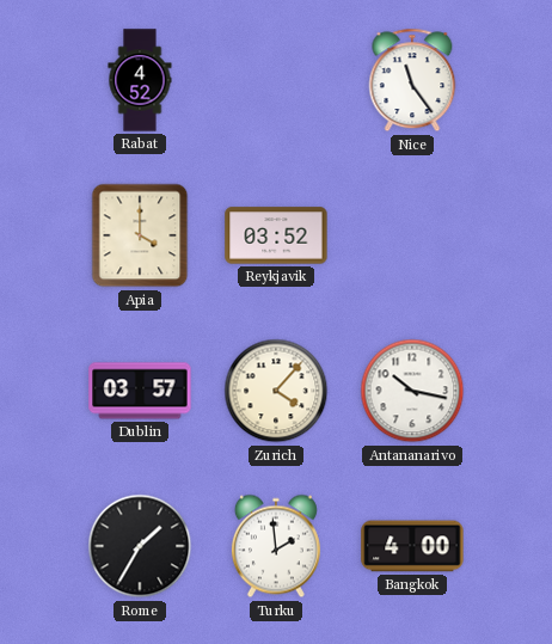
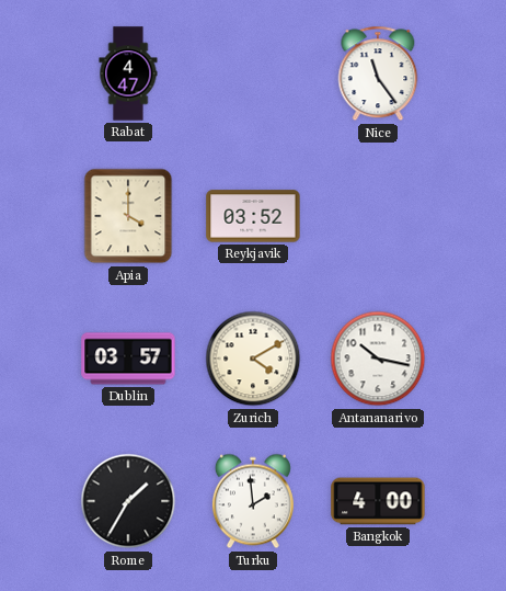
Rabat: 4:52 -> 4:47 (128, 73)
Zurich: 4:07 -> 4:10 (253, 359)
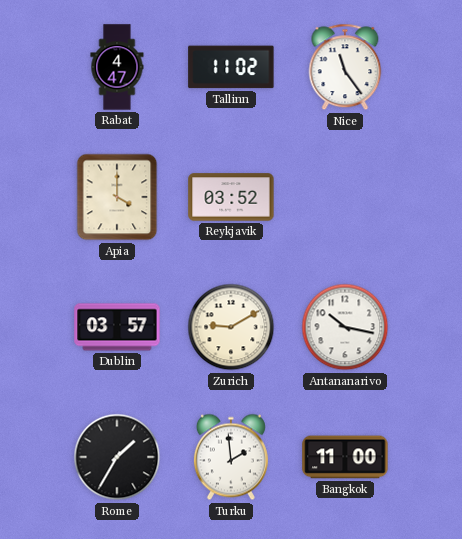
Tallinn: none -> 11:02 (231, 67)
Zurich: 4:10 -> 9:10 (231, 327)
Bangkok: 4:00 -> 11:00 (345, 457)
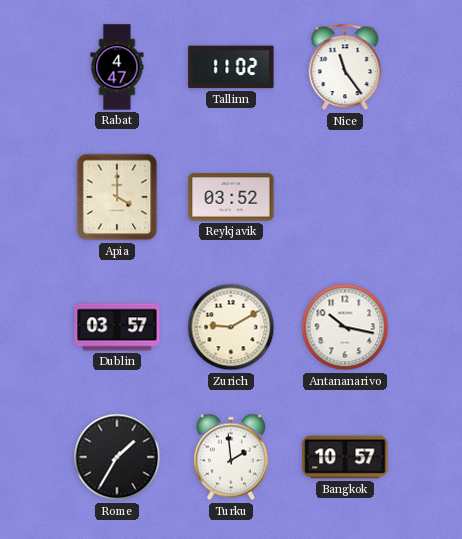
Bangkok: 11:00 -> 10:57 (345, 457)
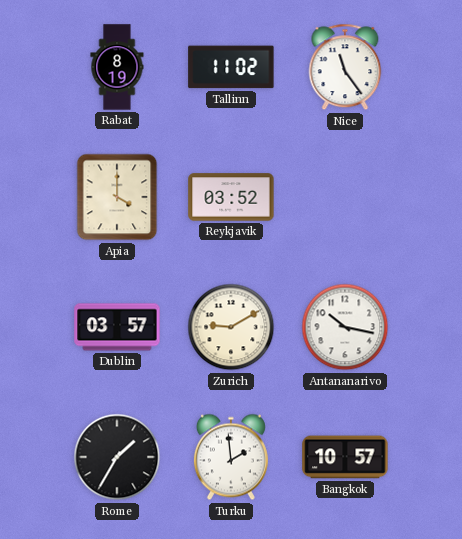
Rabat: 4:47 -> 8:19 (117, 67)
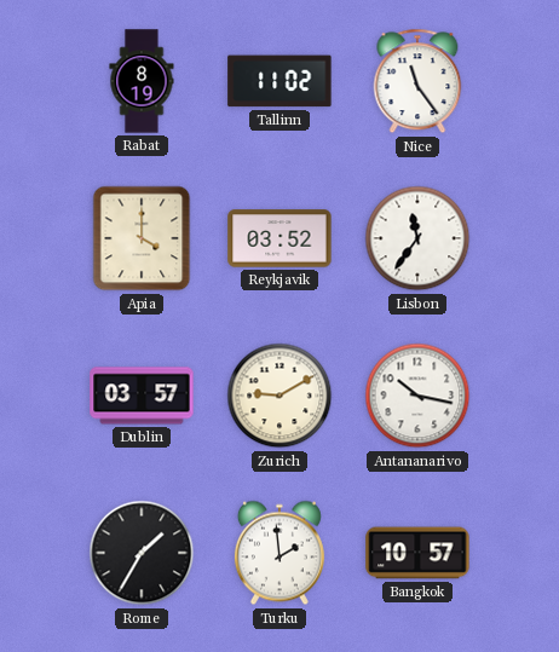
Lisbon: none -> 11:36 (417, 238)
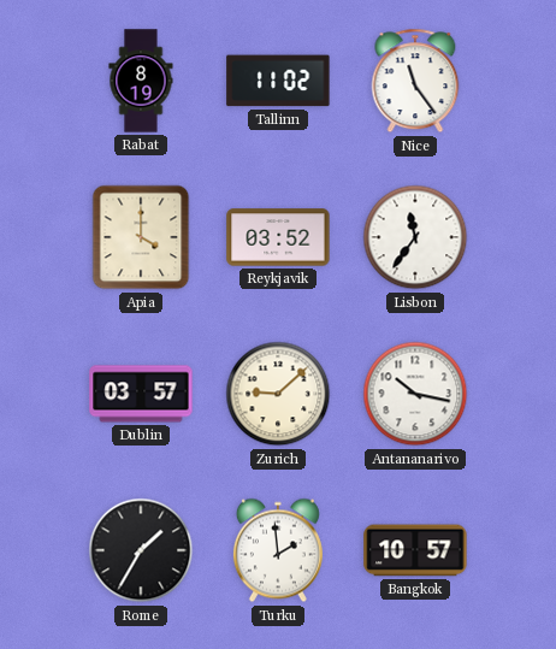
Zurich: 9:10 -> 9:08 (278, 394)
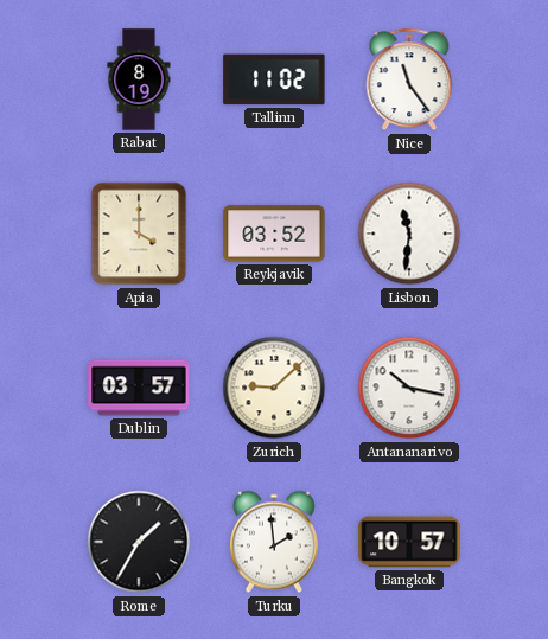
Lisbon: 11:36 -> 11:31 (409, 234)
